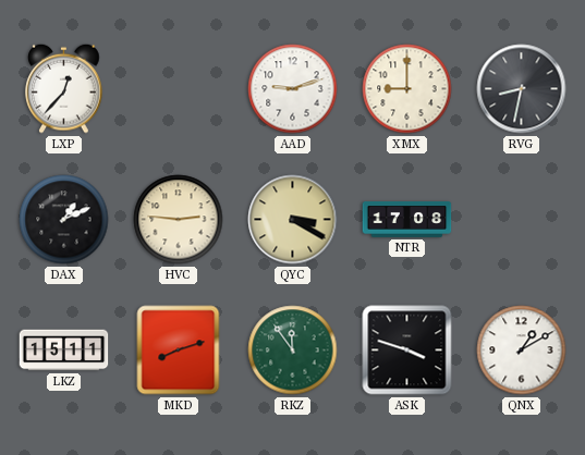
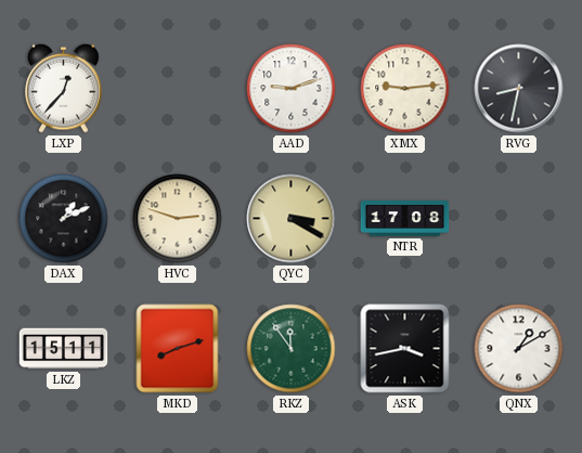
XMX: 9:00 -> 9:14 (405, 89)
HVC: 2:46 -> 2:48 (178, 219)
ASK: 3:48 -> 3:43 (405, 349)
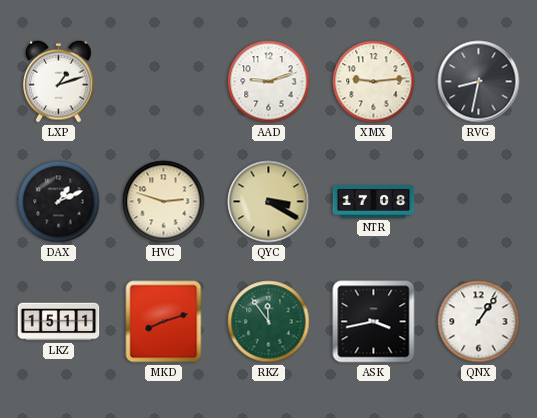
LXP: 12:37 -> 1:12 (59, 81)
QNX: 1:10 -> 1:06 (479, 322)
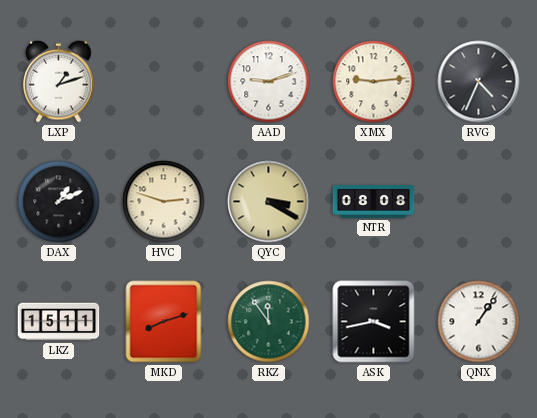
RVG: 8:32 -> 4:34 (479, 82)
NTR: 17:08 -> 08:08 (374, 202)
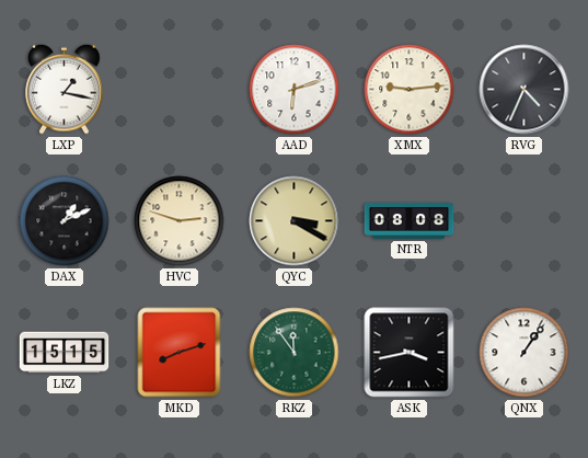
LXP: 1:12 -> 1:17 (65, 89)
AAD: 9:12 -> 6:12 (295, 90)
LKZ: 15:11 -> 15:15 (65, 353)
